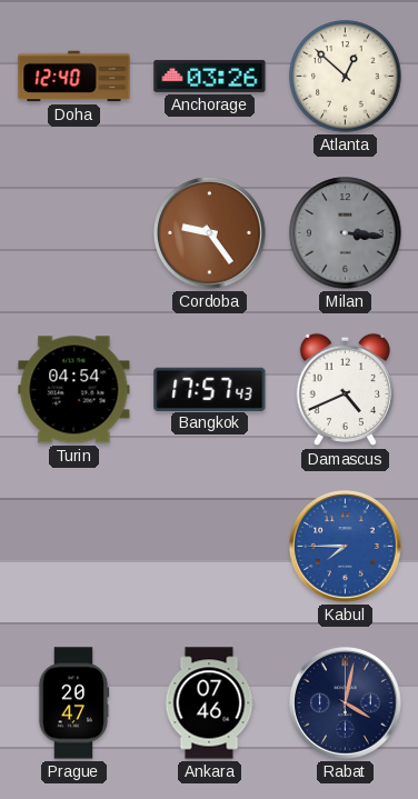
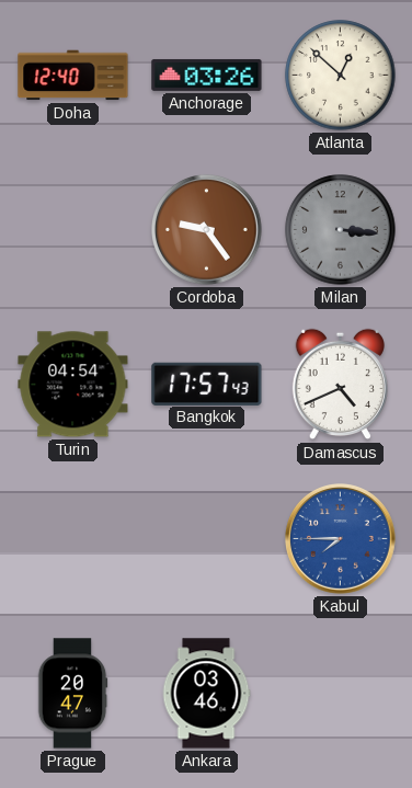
Ankara: 07:46 -> 03:46 (206, 694)
Rabat: 4:02 -> none (346, 703)
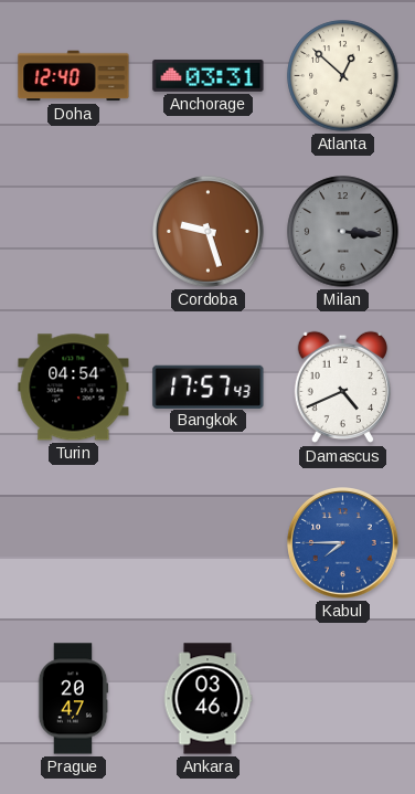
Anchorage: 03:26 -> 03:31 (209, 75)
Cordoba: 9:24 -> 9:27 (209, 232)
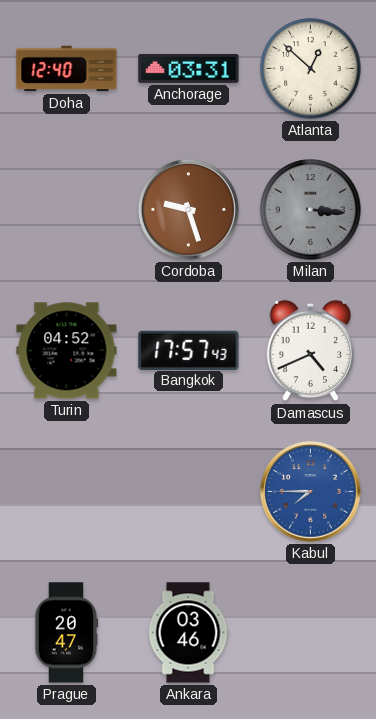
Turin: 04:54 -> 04:52 (67, 351)
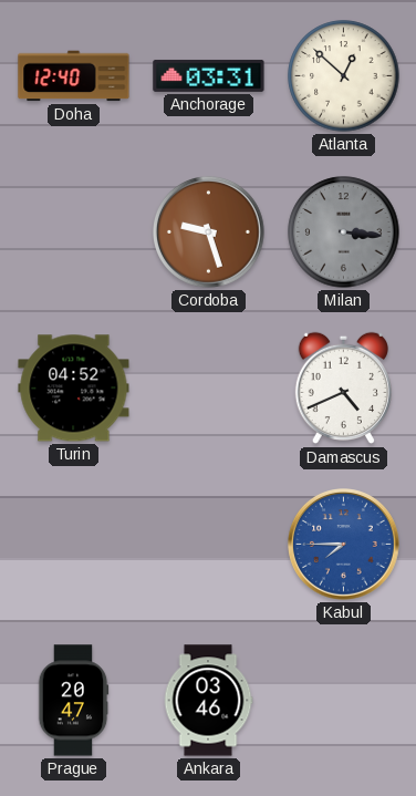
Bangkok: 17:57 -> none (189, 350)
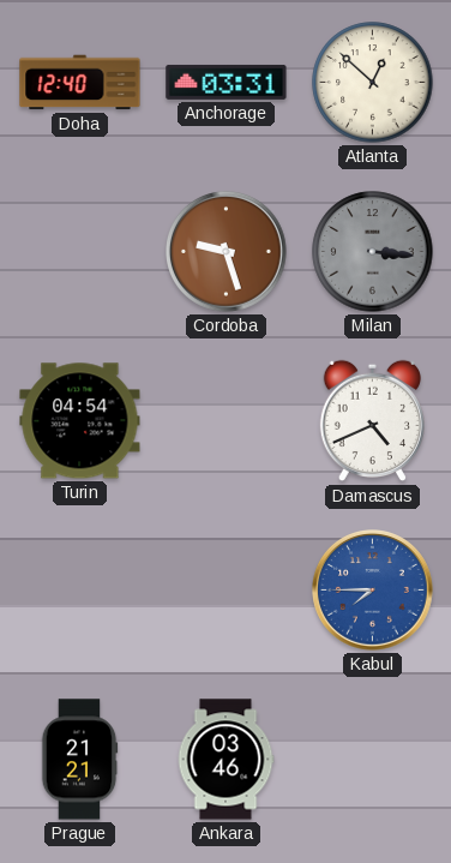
Turin: 04:52 -> 04:54 (80, 421)
Prague: 20:47 -> 21:21 (79, 760)
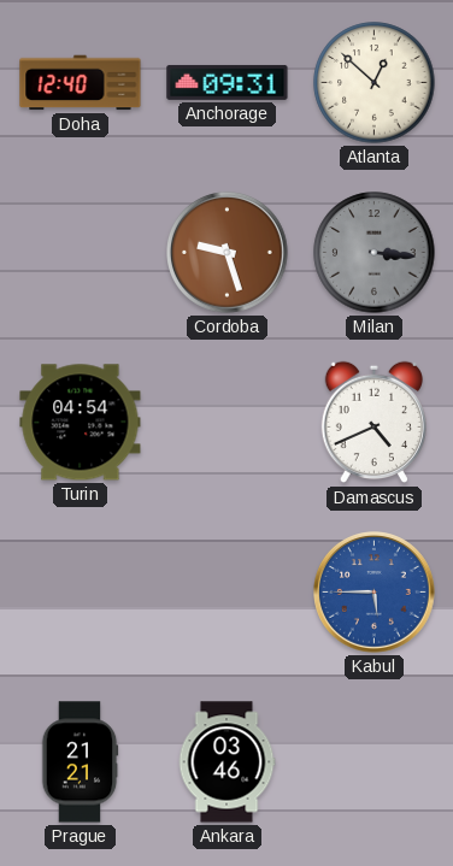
Anchorage: 03:31 -> 09:31 (228, 82)
Kabul: 7:45 -> 5:45 (375, 593)
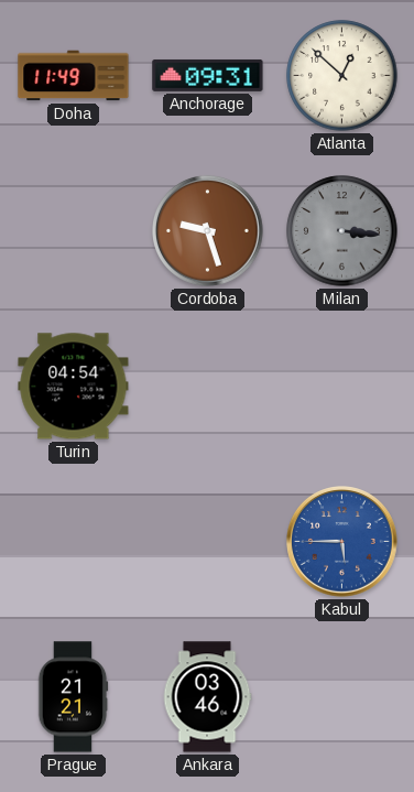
Doha: 12:40 -> 11:49 (74, 76)
Damascus: 4:41 -> none (373, 423)
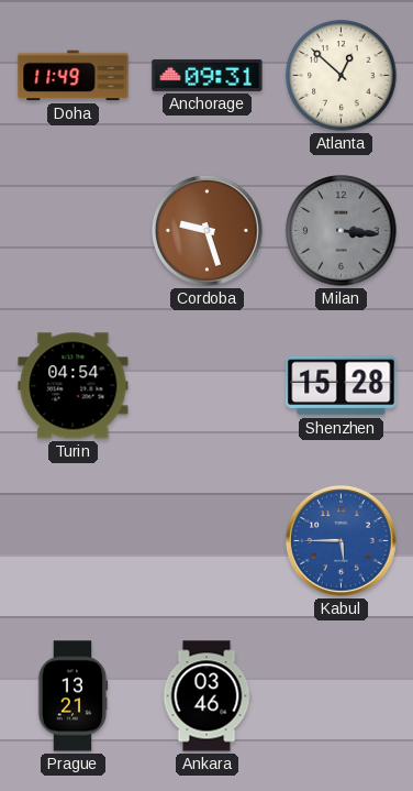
Shenzhen: none -> 15:28 (342, 386)
Prague: 21:21 -> 13:21 (72, 696)
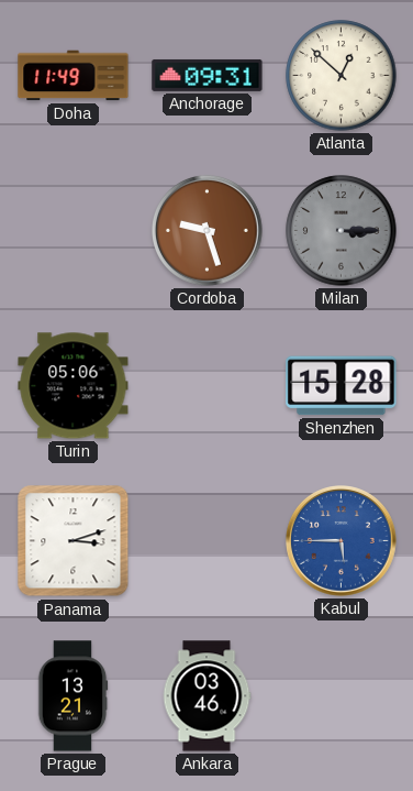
Milan: 3:16 -> 3:15 (342, 231)
Turin: 04:54 -> 05:06 (74, 386)
Panama: none -> 3:12 (74, 541)
